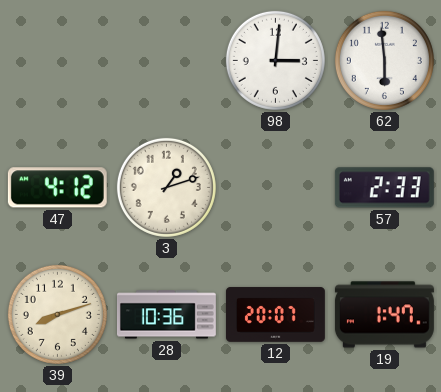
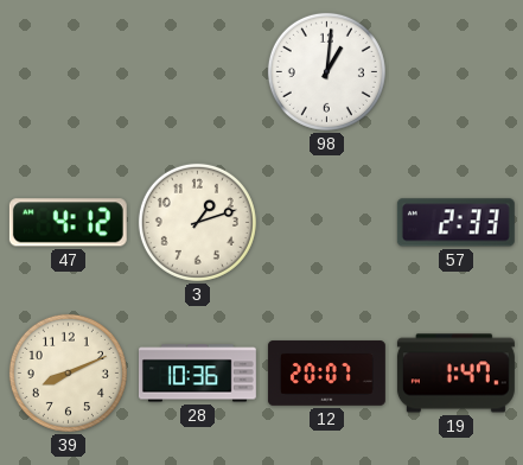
98: 3:01 -> 1:01 (326, 71)
62: 5:59 -> none (384, 60)
39: 8:12 -> 8:11 (68, 372)
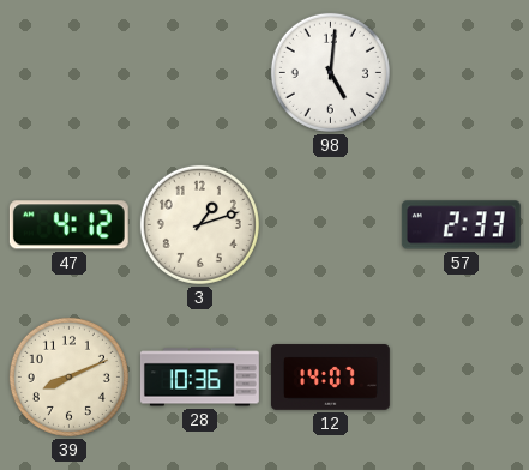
98: 1:01 -> 5:01 (330, 72)
12: 20:07 -> 14:07 (330, 378)
19: 1:47 -> none (455, 374)
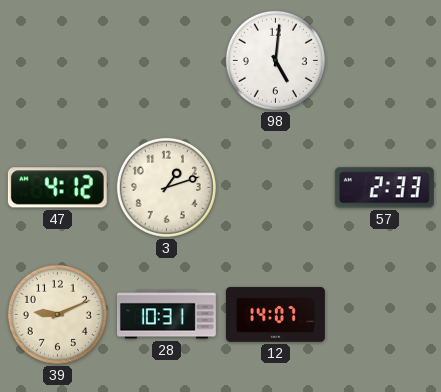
39: 8:11 -> 9:11 (57, 314)
28: 10:36 -> 10:31 (166, 315)
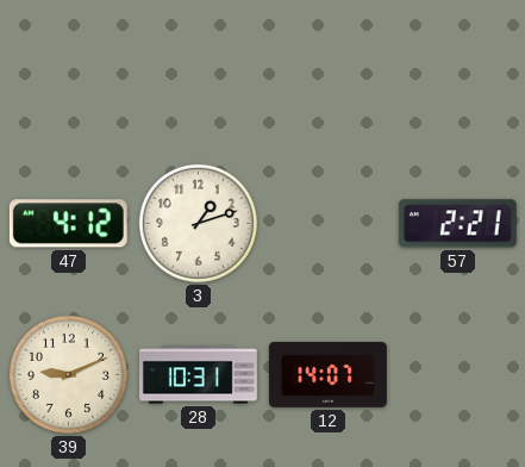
98: 5:01 -> none (275, 60)
57: 2:33 -> 2:21 (457, 224)
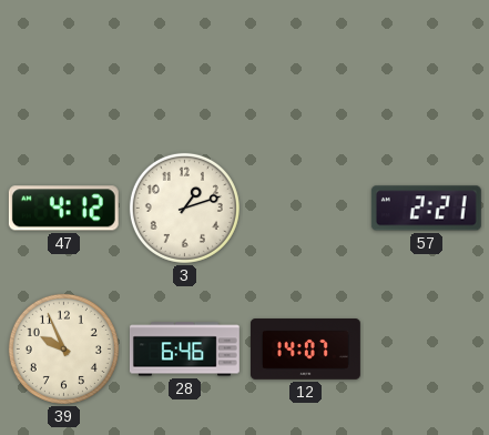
39: 9:11 -> 9:56 (63, 348)
28: 10:31 -> 6:46 (184, 350)
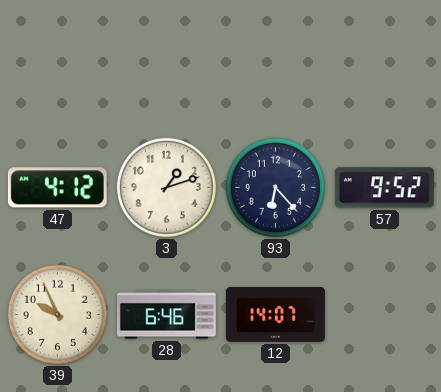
93: none -> 6:23 (275, 187)
57: 2:21 -> 9:52 (384, 188)
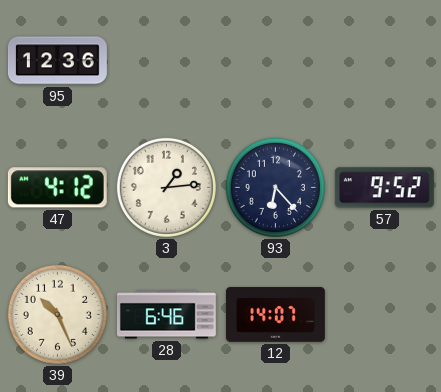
95: none -> 12:36 (57, 61)
3: 1:12 -> 1:14 (166, 187)
39: 9:56 -> 10:26 (57, 314)
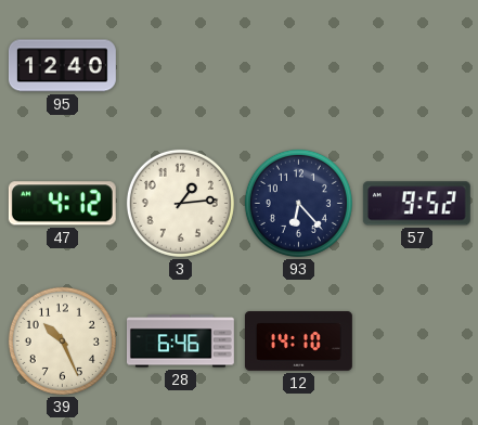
95: 12:36 -> 12:40 (62, 66)
12: 14:07 -> 14:10 (298, 342)
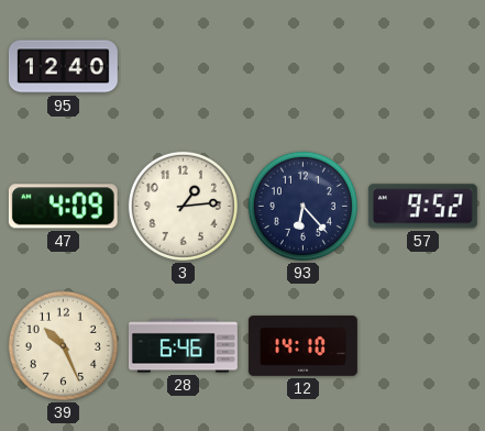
47: 4:12 -> 4:09 (63, 207)
